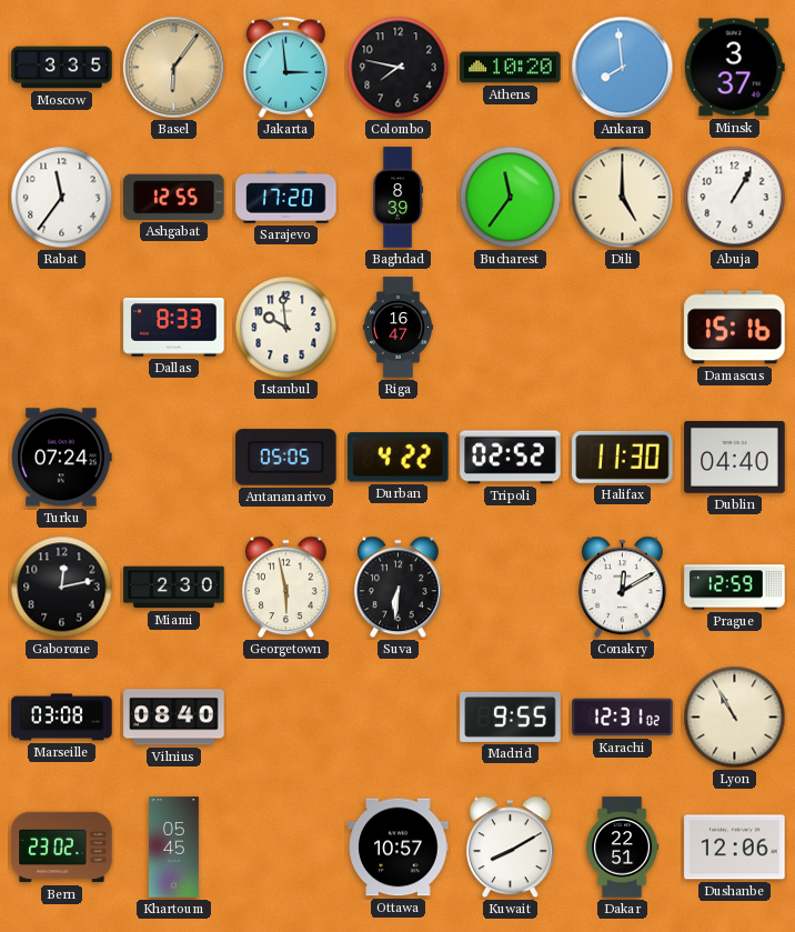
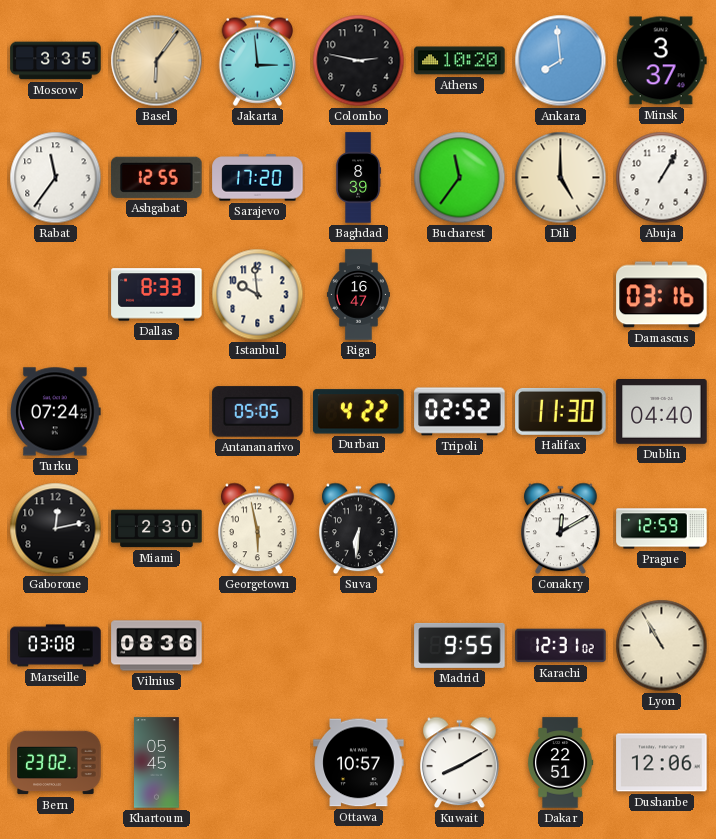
Colombo: 7:47 -> 2:47 (359, 61)
Damascus: 15:16 -> 03:16 (662, 295)
Vilnius: 08:40 -> 08:36 (157, 646)
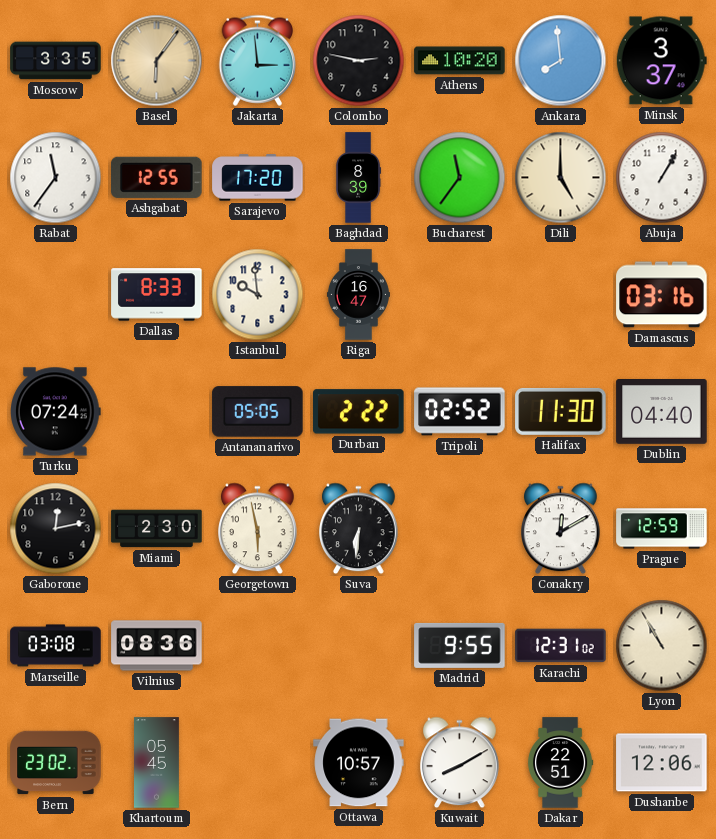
Durban: 4:22 -> 2:22 (359, 412)
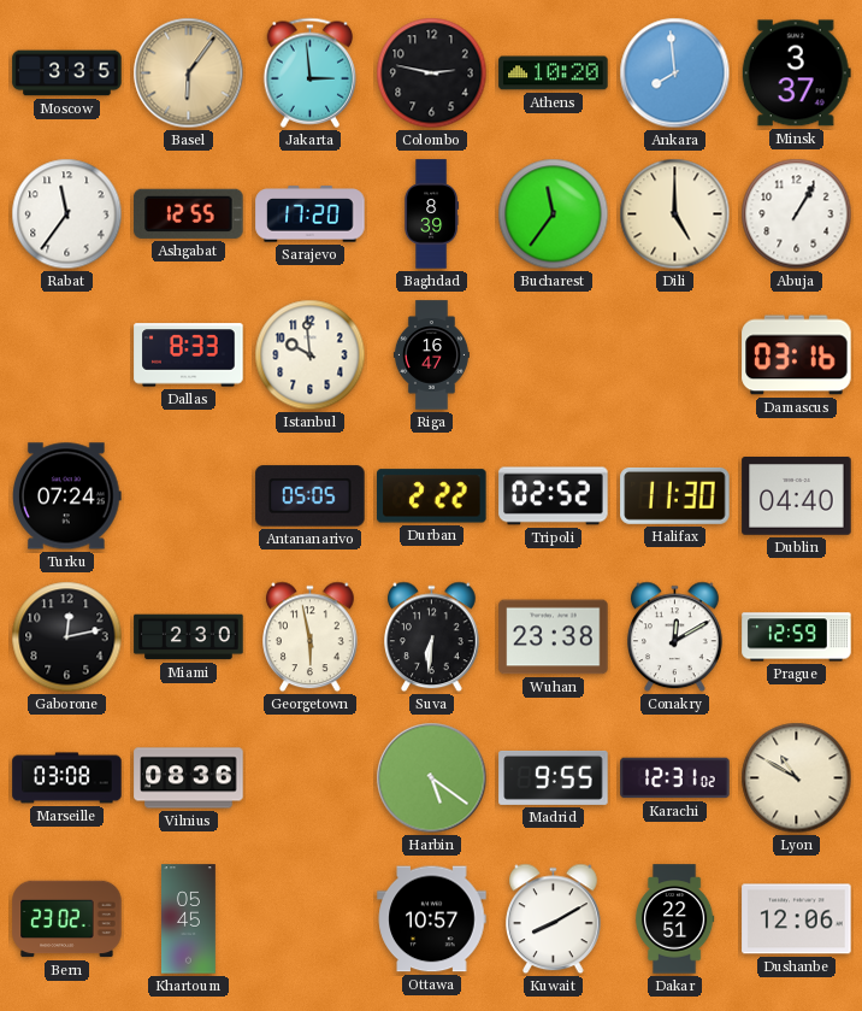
Wuhan: none -> 23:38 (554, 637)
Harbin: none -> 5:21 (432, 778)
Lyon: 10:55 -> 10:50 (797, 778)
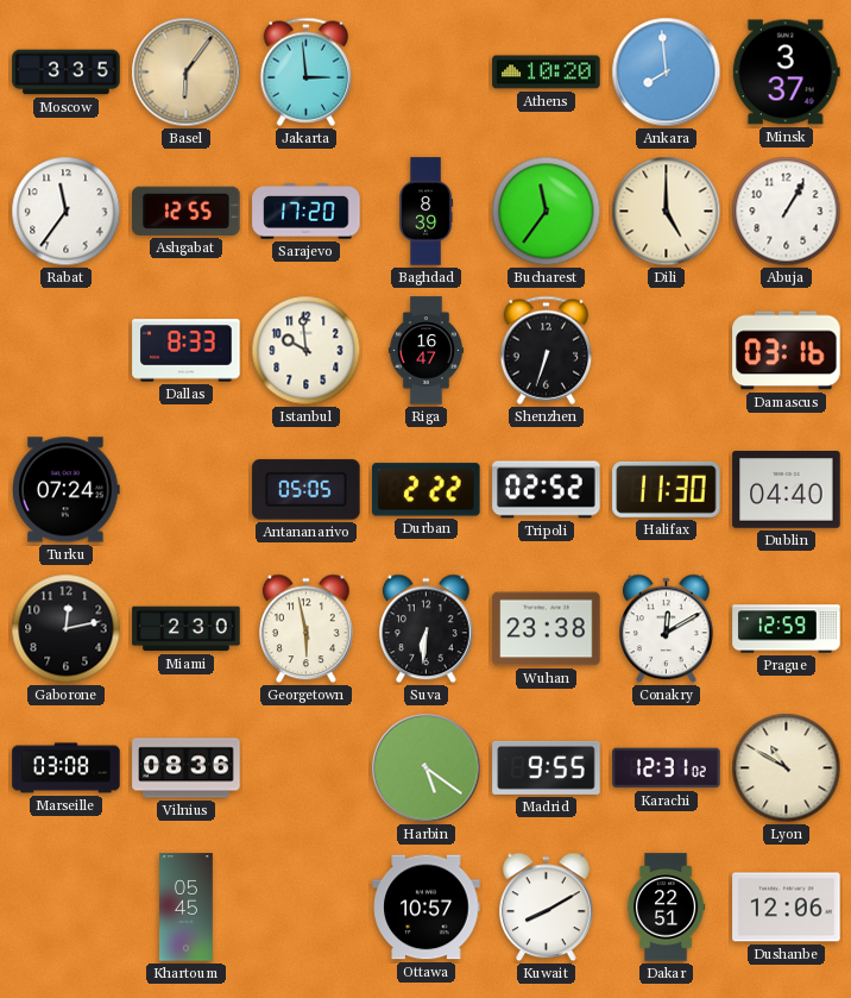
Colombo: 2:47 -> none (432, 74)
Shenzhen: none -> 6:33 (547, 350)
Bern: 23:02 -> none (67, 919)
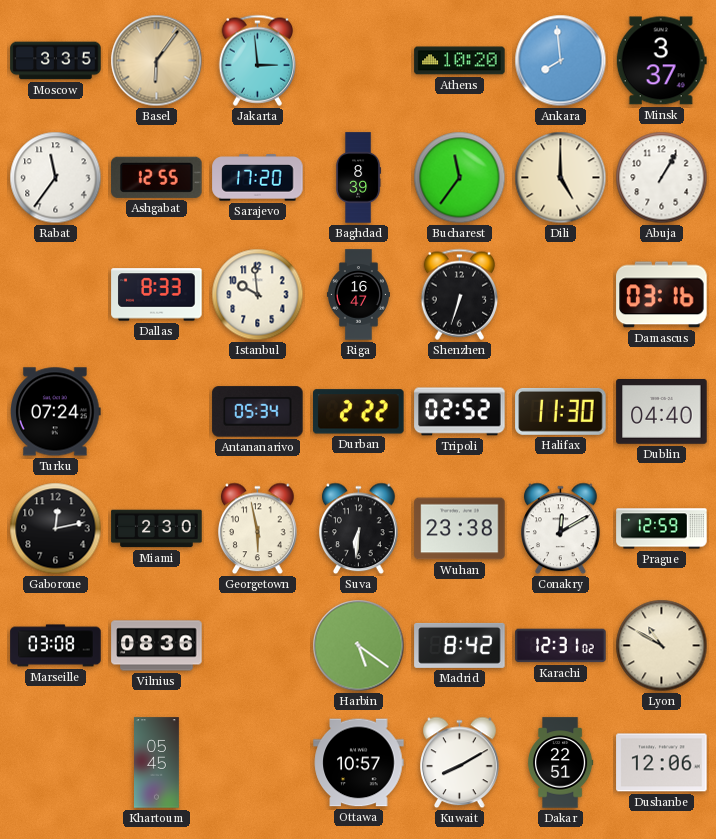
Antananarivo: 05:05 -> 05:34 (258, 412)
Madrid: 9:55 -> 8:42 (460, 645)
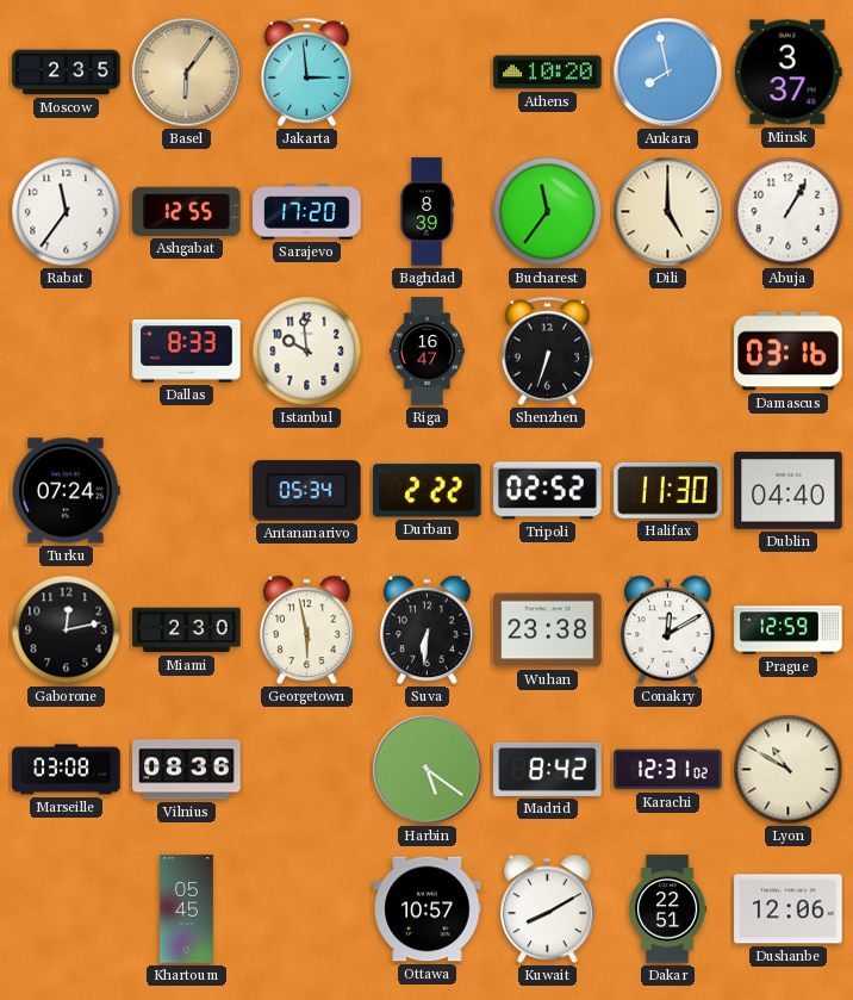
Moscow: 3:35 -> 2:35 (67, 73)
Ankara: 7:59 -> 7:58 (668, 73)
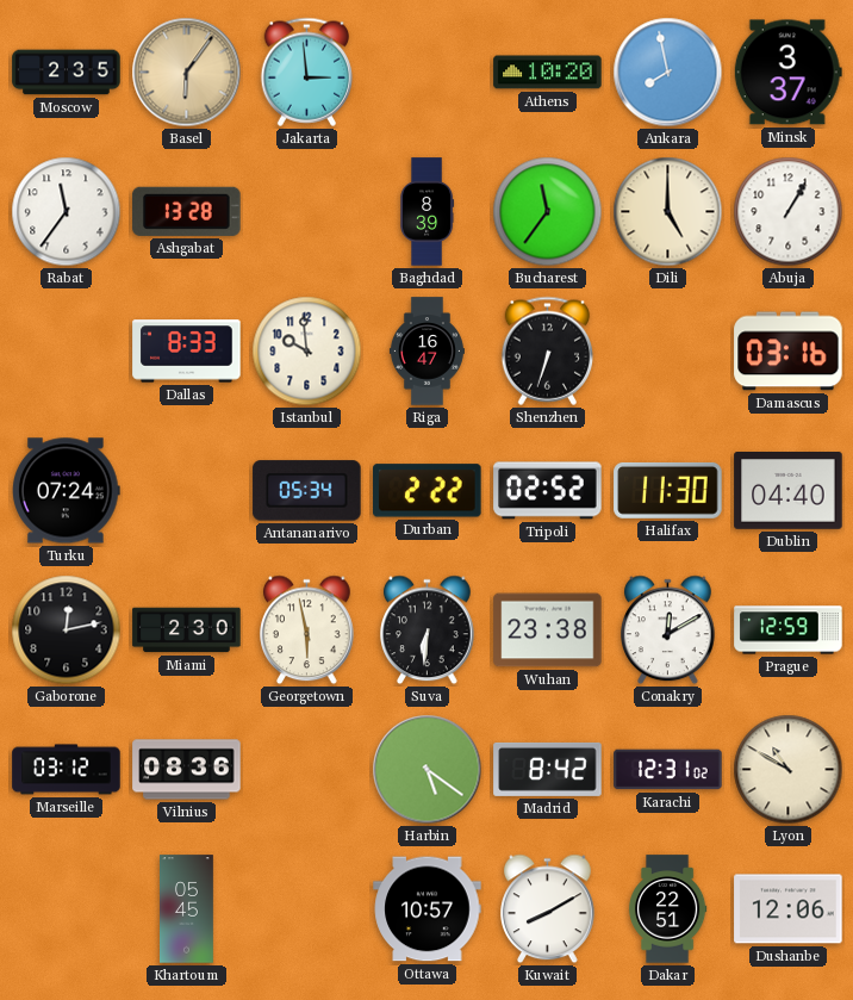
Ashgabat: 12:55 -> 13:28 (187, 211)
Sarajevo: 17:20 -> none (307, 212)
Marseille: 03:08 -> 03:12 (67, 770)
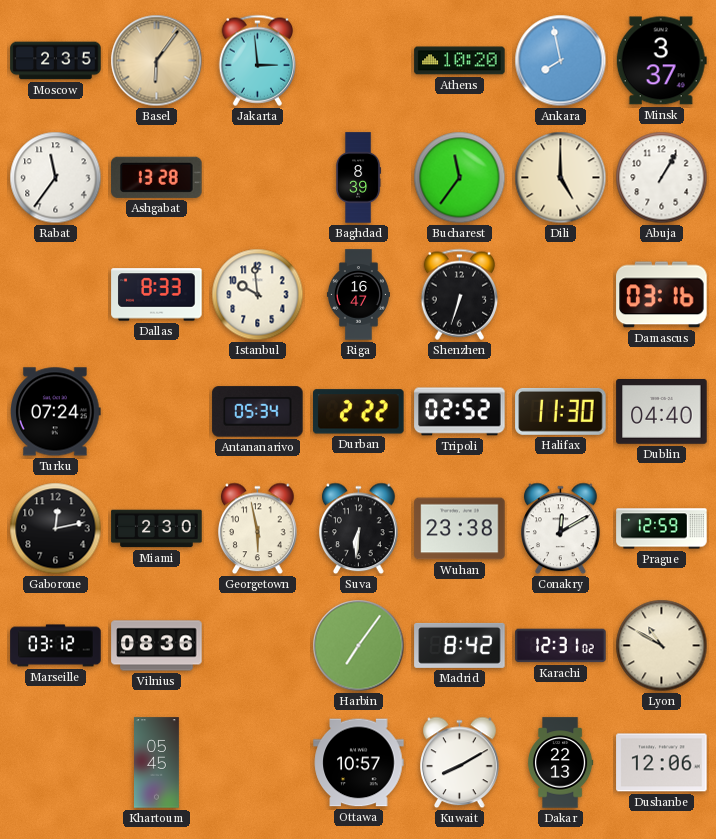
Harbin: 5:21 -> 7:06 (359, 646)
Dakar: 22:51 -> 22:13 (560, 763)
